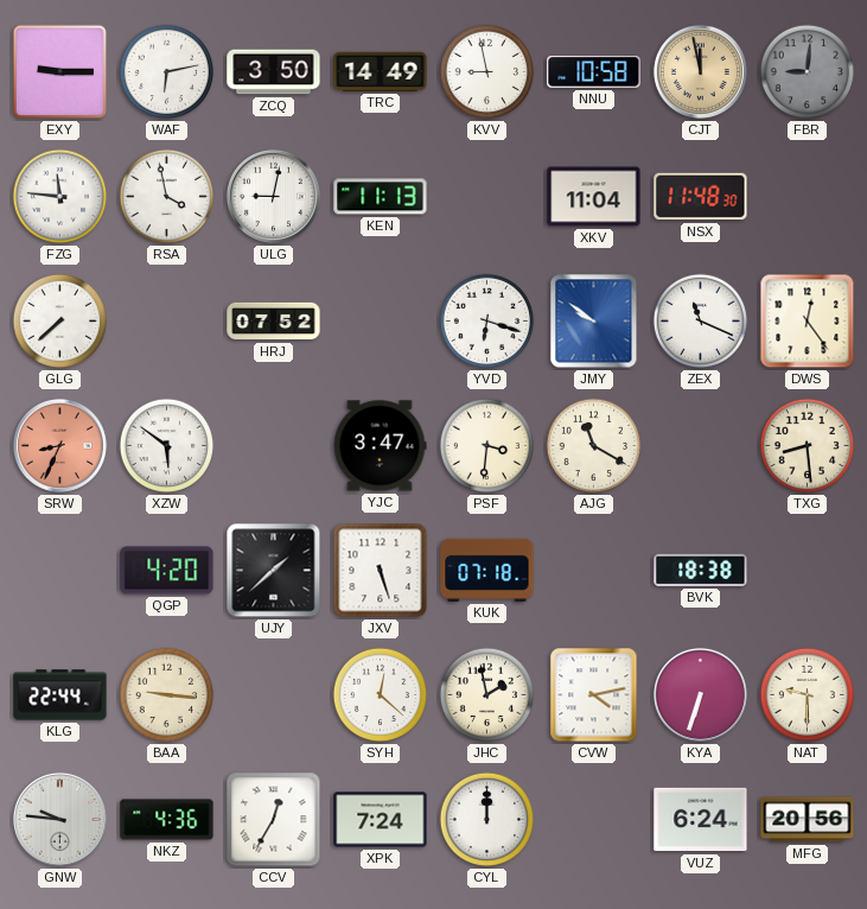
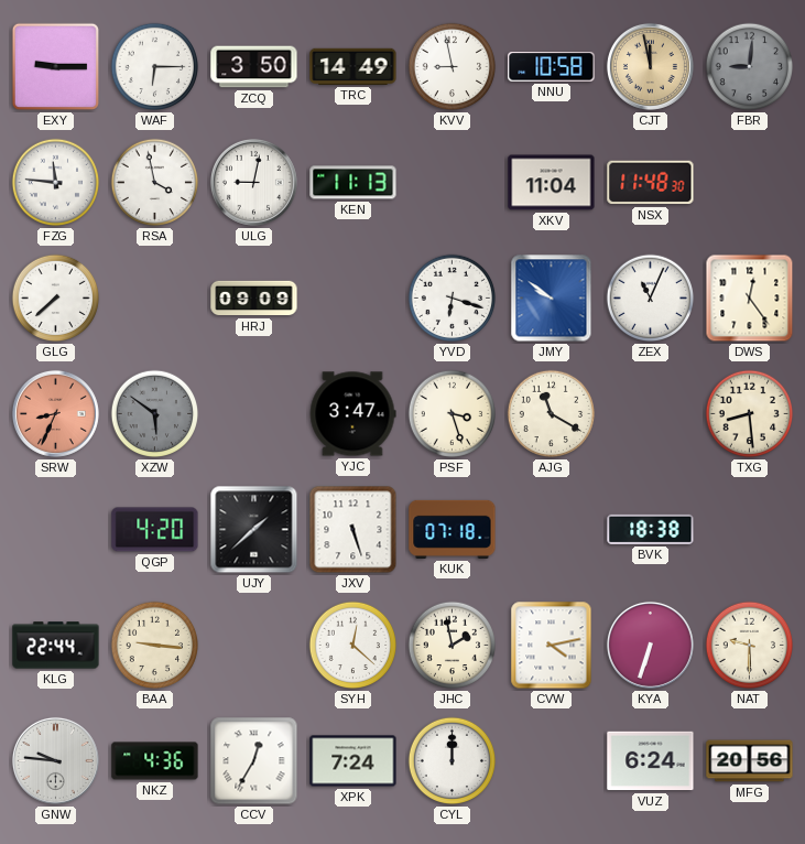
WAF: 6:13 -> 6:15 (155, 67)
HRJ: 07:52 -> 09:09 (254, 299)
ZEX: 11:19 -> 11:04 (651, 299)
XZW dial: white -> grey (155, 414)
PSF: 3:31 -> 3:27 (453, 414)
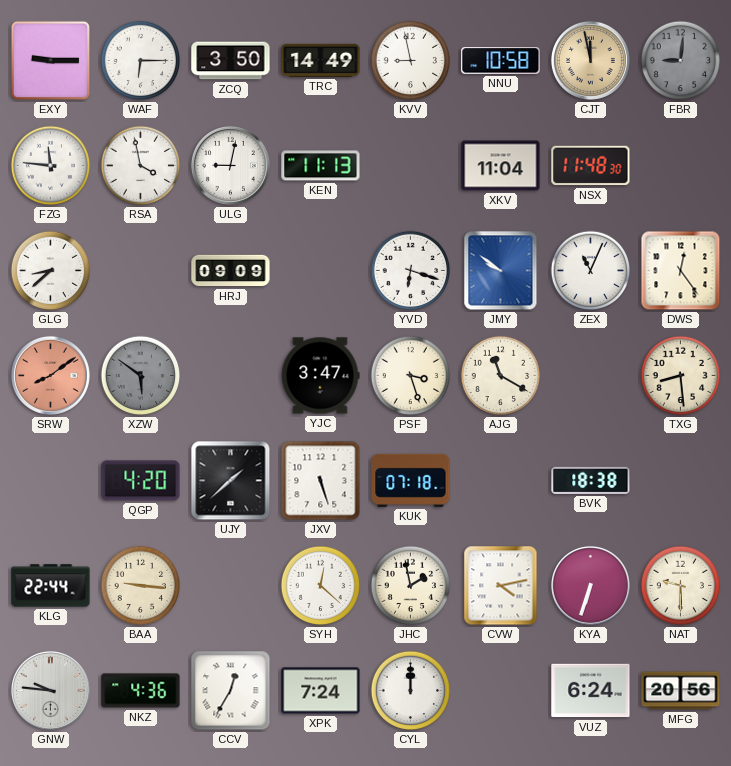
GLG: 7:38 -> 8:38 (51, 271)
SRW: 8:34 -> 8:09 (50, 375)
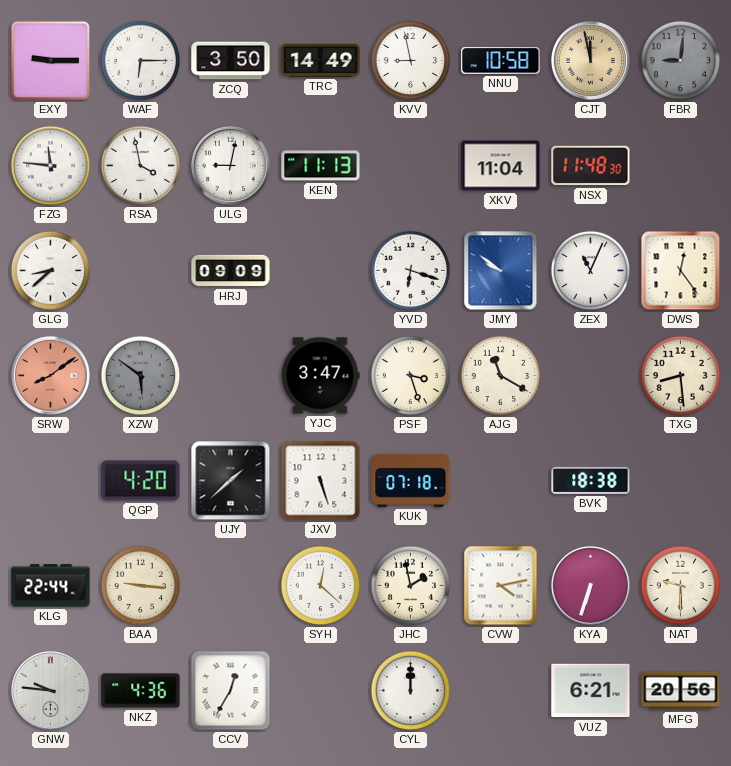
XPK: 7:24 -> none (321, 691)
VUZ: 6:24 -> 6:21 (591, 691)
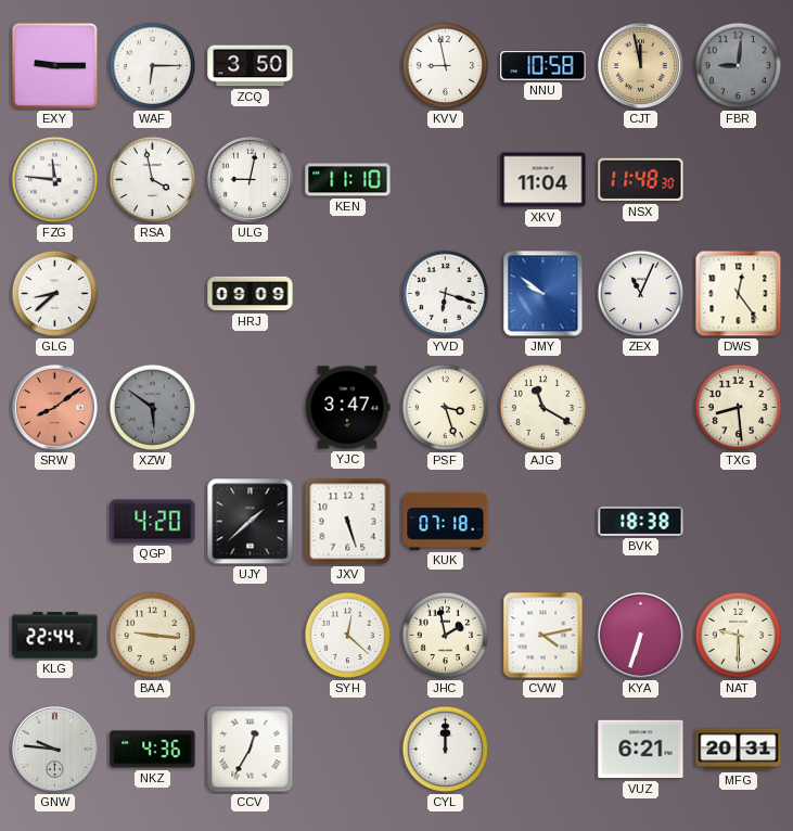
TRC: 14:49 -> none (321, 60)
KEN: 11:13 -> 11:10 (348, 180)
MFG: 20:56 -> 20:31 (739, 750)
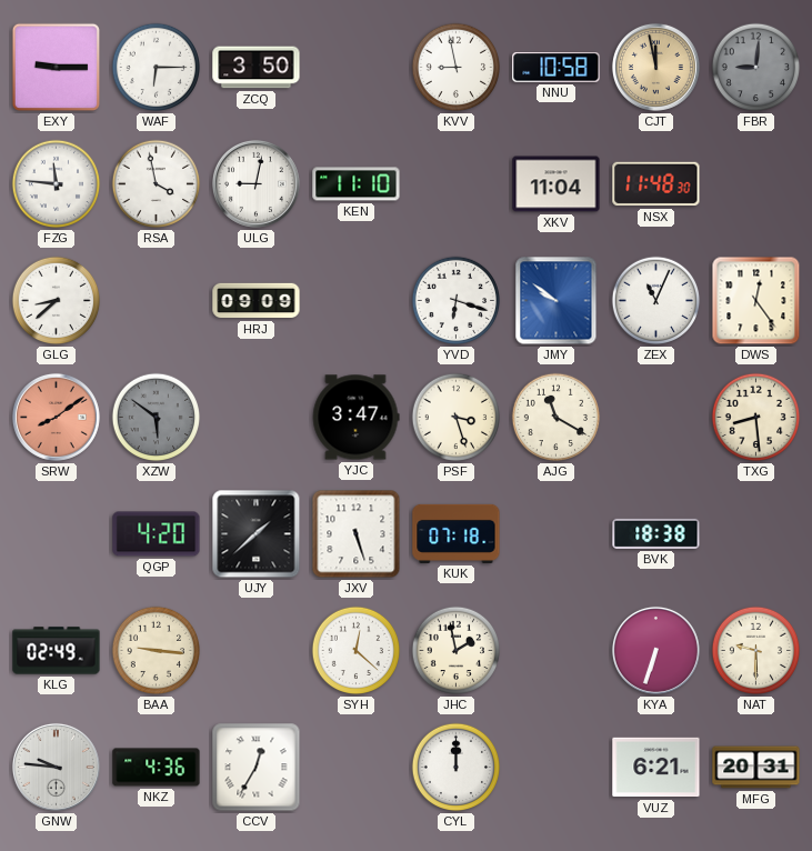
KLG: 22:44 -> 02:49 (57, 651)
CVW: 4:13 -> none (543, 636)
